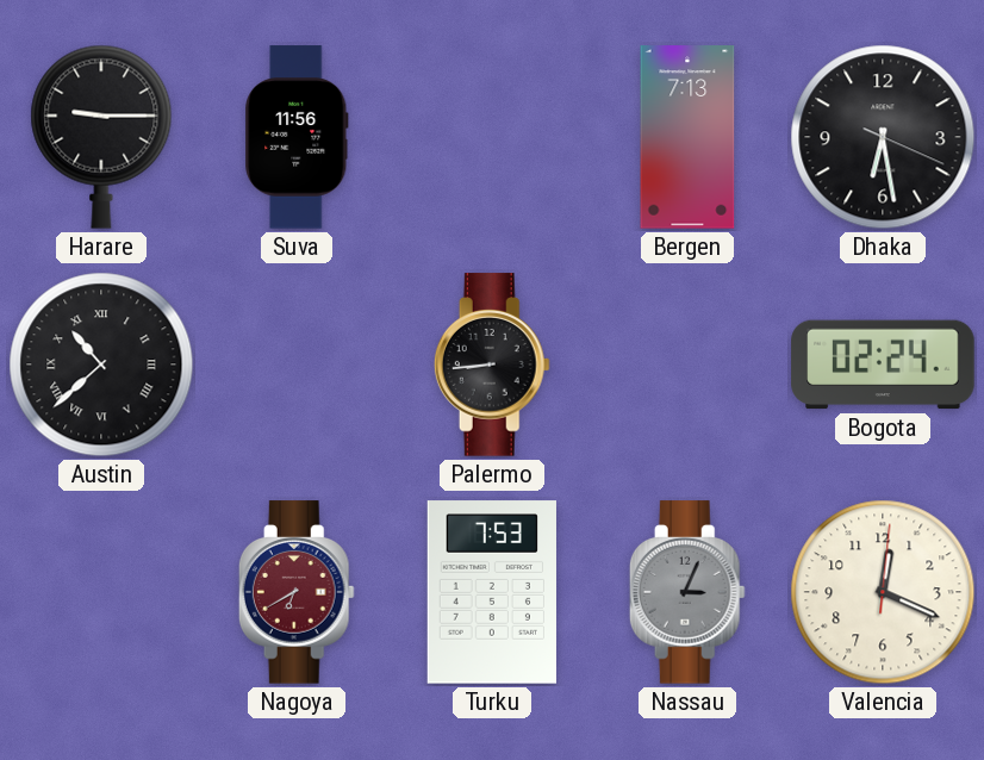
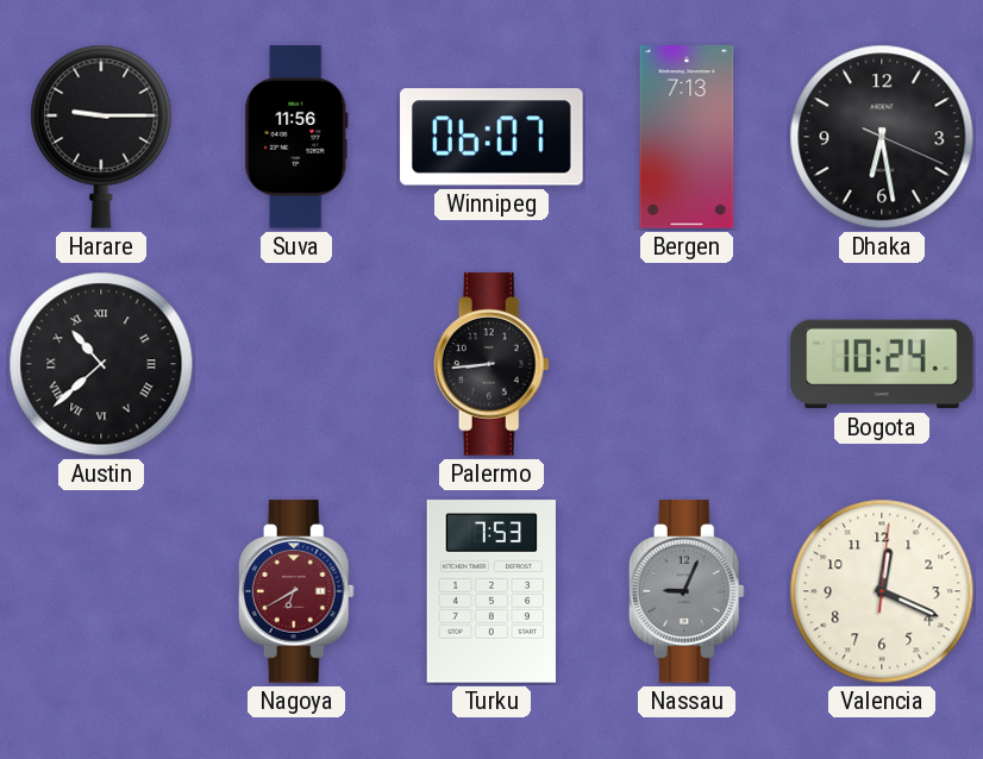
Winnipeg: none -> 06:07 (492, 137)
Bogota: 02:24 -> 10:24 (882, 364)
Nassau: 3:04 -> 9:04 (687, 591)
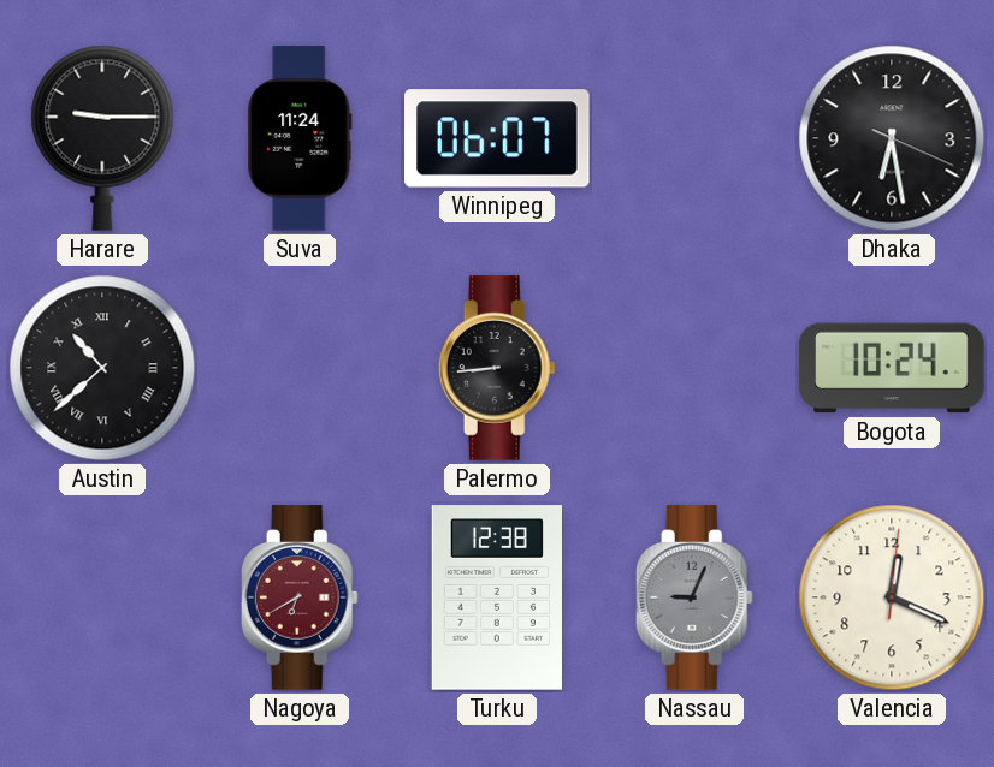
Suva: 11:56 -> 11:24 (300, 138)
Bergen: 7:13 -> none (687, 137)
Turku: 7:53 -> 12:38 (497, 597)
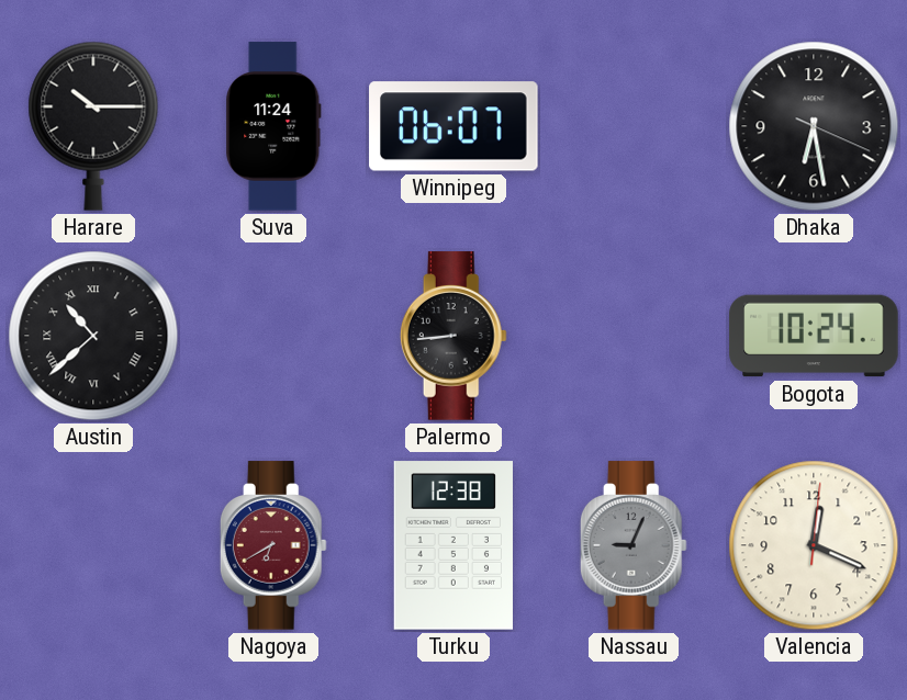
Harare: 9:15 -> 10:15 (93, 126)
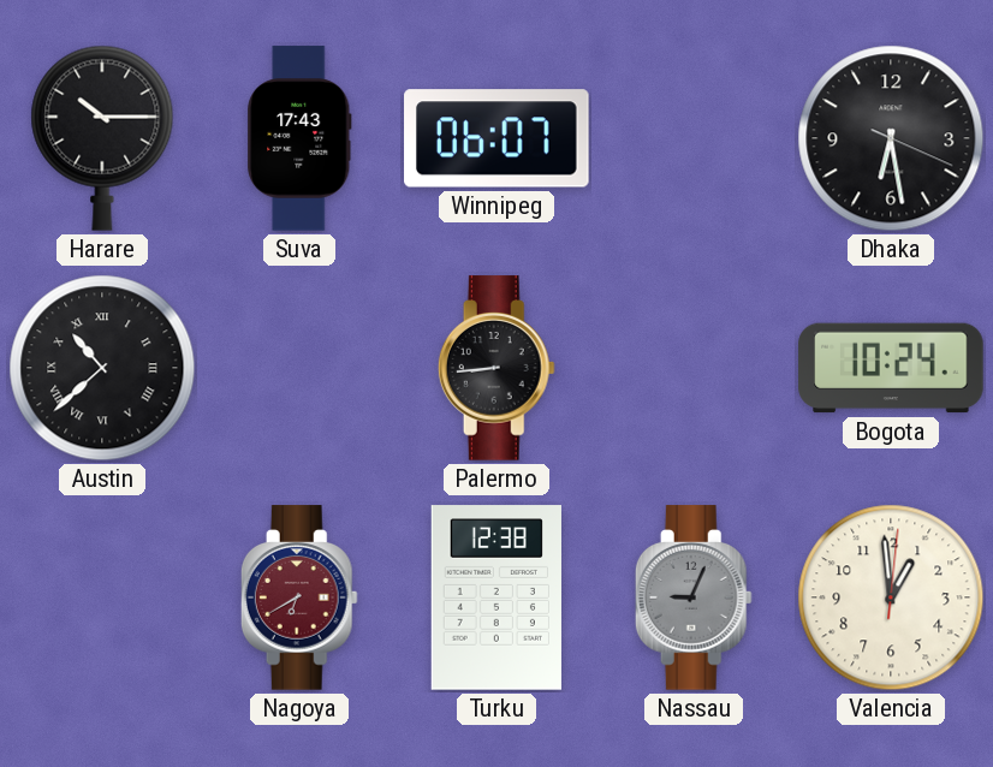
Suva: 11:24 -> 17:43 (299, 138)
Valencia: 12:19 -> 12:59 (891, 597)
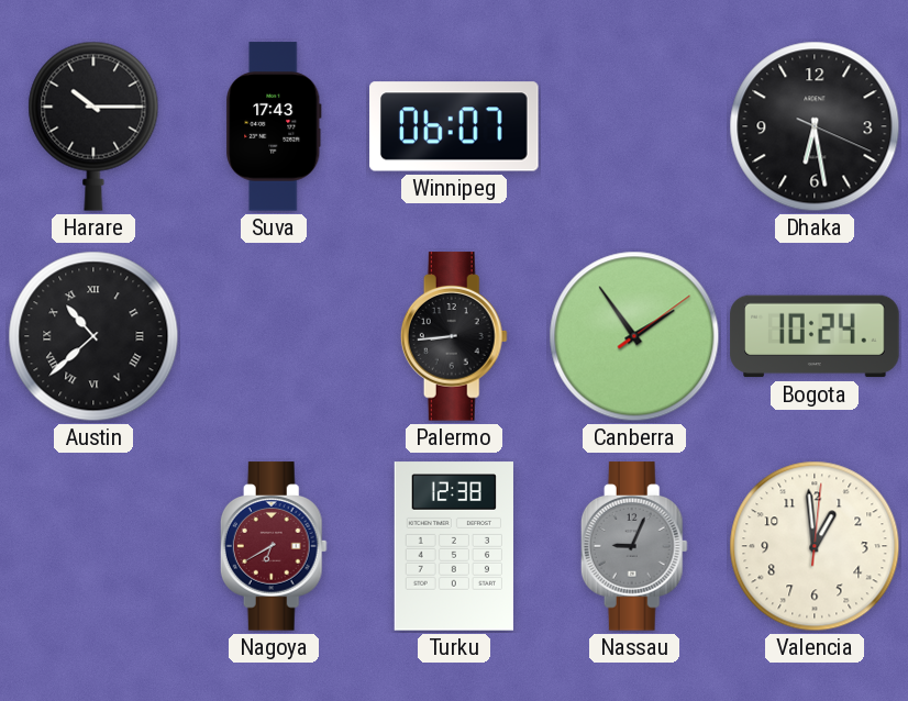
Canberra: none -> 1:54 (634, 336)
